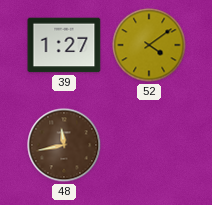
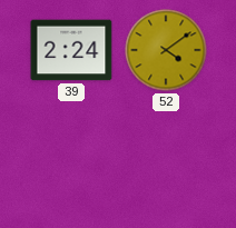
39: 1:27 -> 2:24 (71, 50)
48: 11:43 -> none (64, 145)
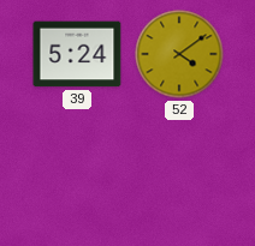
39: 2:24 -> 5:24 (77, 54)
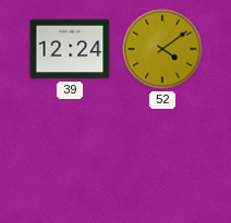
39: 5:24 -> 12:24 (70, 49)
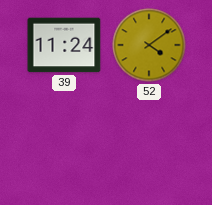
39: 12:24 -> 11:24 (64, 45)
